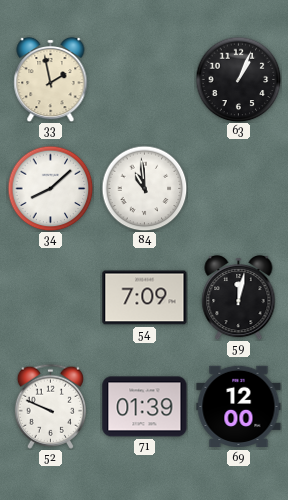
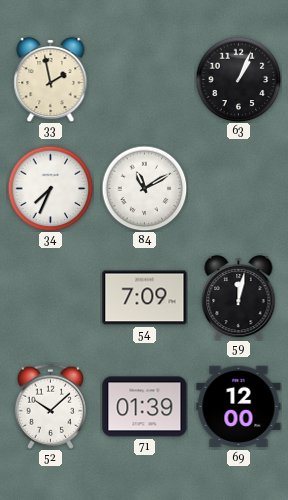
34: 8:08 -> 7:34 (50, 188)
84: 10:59 -> 11:10 (144, 188)
52: 9:49 -> 10:08 (50, 406)
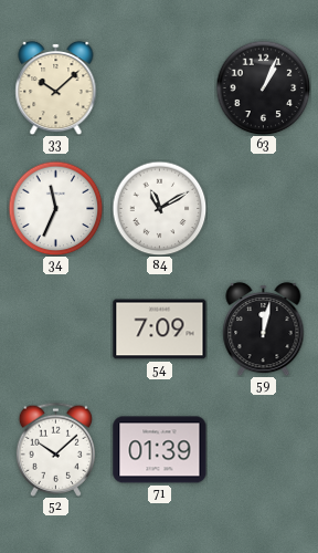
33: 1:58 -> 10:08 (56, 87)
34: 7:34 -> 11:34 (55, 208)
69: 12:00 -> none (239, 407)
